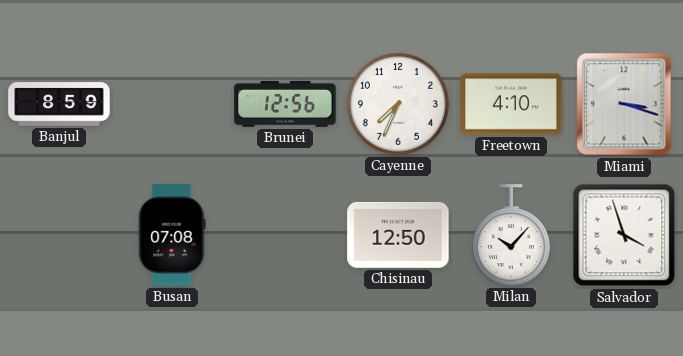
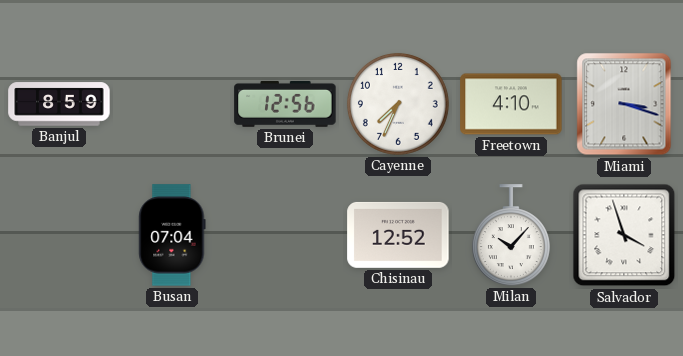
Busan: 07:08 -> 07:04 (172, 235)
Chisinau: 12:50 -> 12:52 (398, 235)
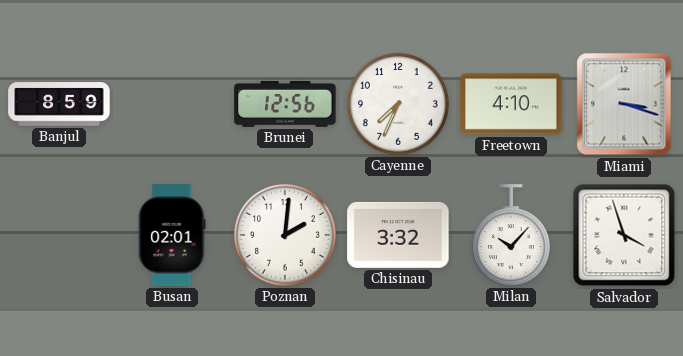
Busan: 07:04 -> 02:01 (172, 235)
Poznan: none -> 2:01 (285, 235)
Chisinau: 12:52 -> 3:32 (398, 235)
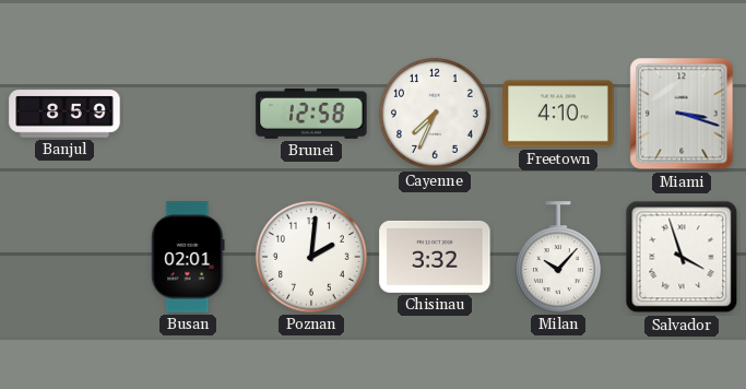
Brunei: 12:56 -> 12:58 (311, 114)
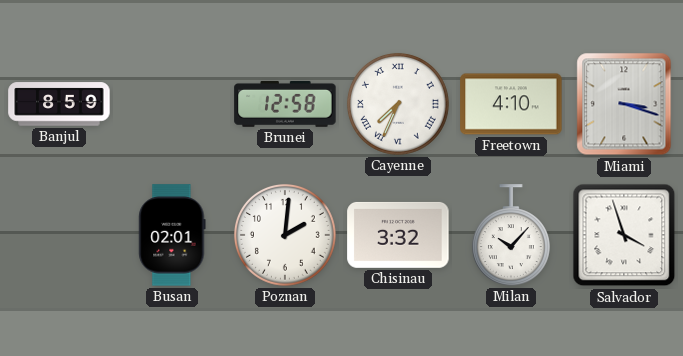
Cayenne numerals: Arabic -> Roman (398, 104)
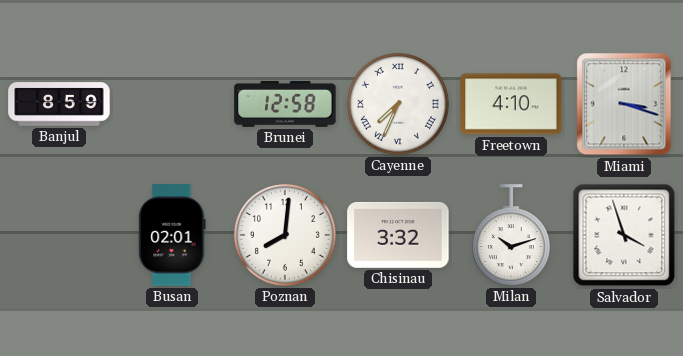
Poznan: 2:01 -> 8:01 (285, 235)
Milan: 10:07 -> 10:12 (511, 235)
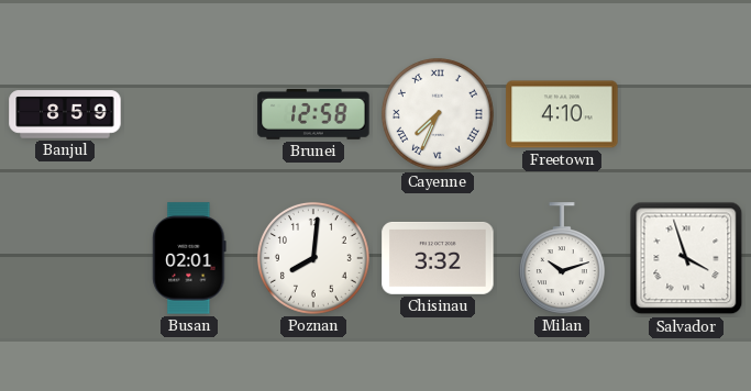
Miami: 3:18 -> none (624, 104)
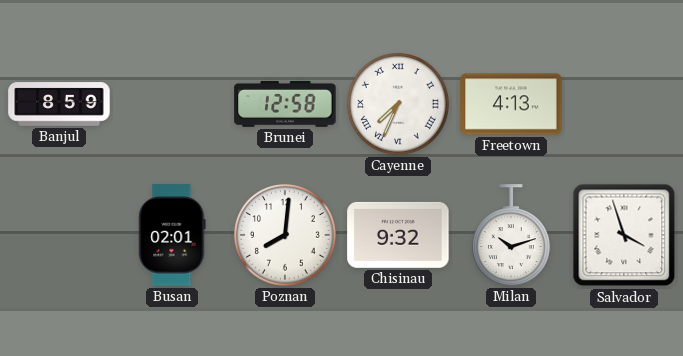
Freetown: 4:10 -> 4:13 (511, 104)
Chisinau: 3:32 -> 9:32 (398, 235)
